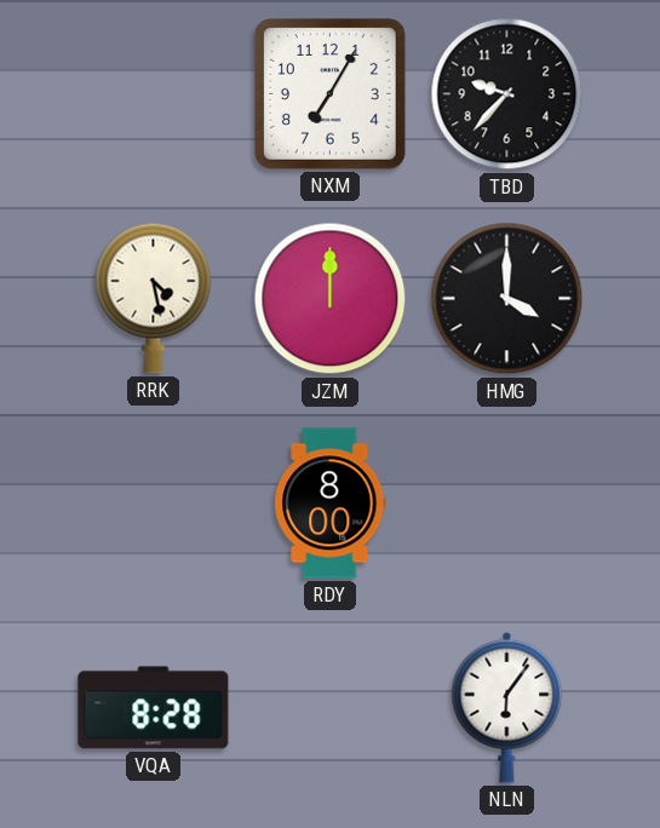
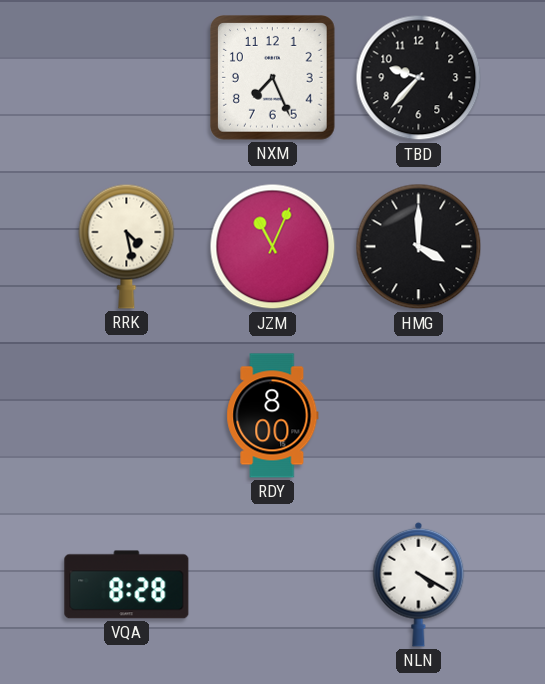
NXM: 7:05 -> 7:26 (273, 78)
JZM: 12:00 -> 11:04 (273, 247)
NLN: 6:06 -> 4:20 (419, 584)
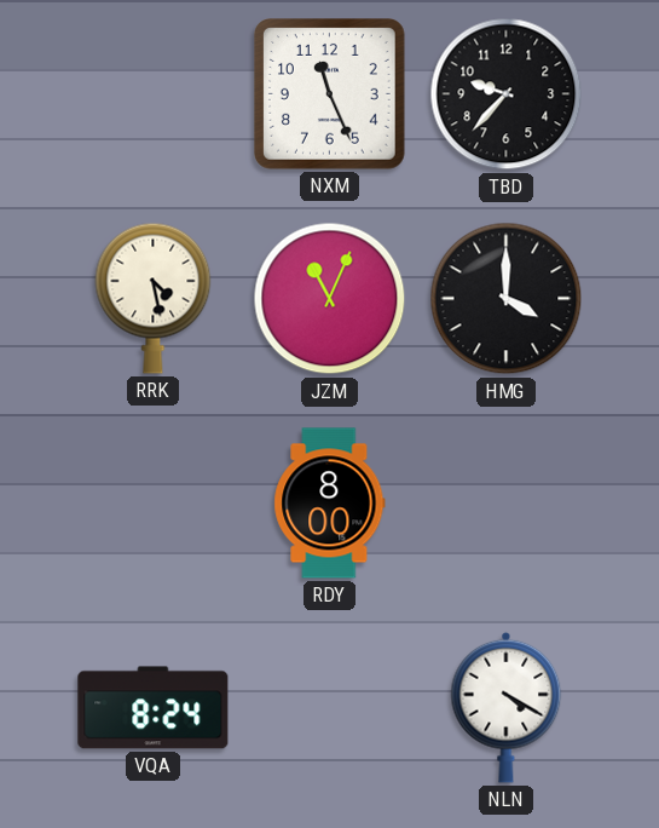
NXM: 7:26 -> 11:26 (330, 94)
VQA: 8:28 -> 8:24 (154, 708)
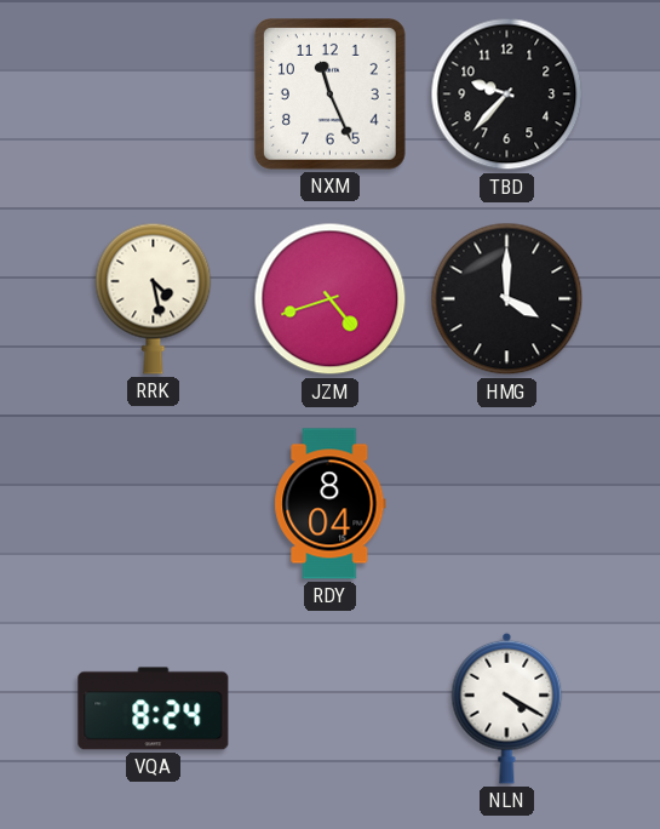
JZM: 11:04 -> 4:42 (331, 299)
RDY: 8:00 -> 8:04 (331, 504)
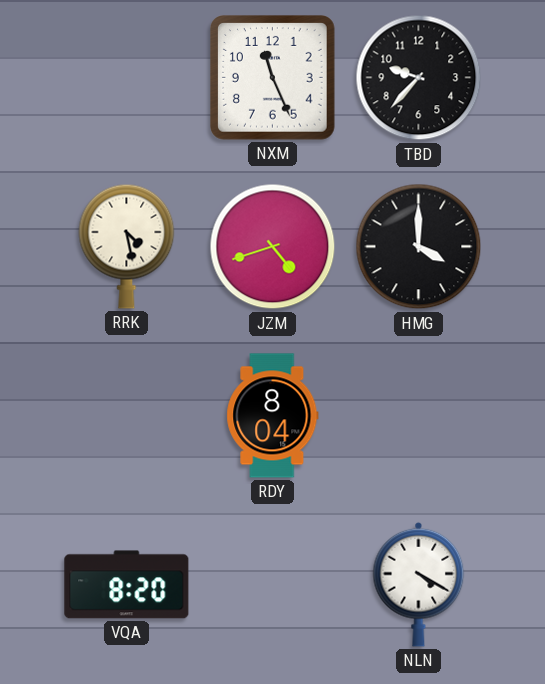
VQA: 8:24 -> 8:20 (127, 585)
